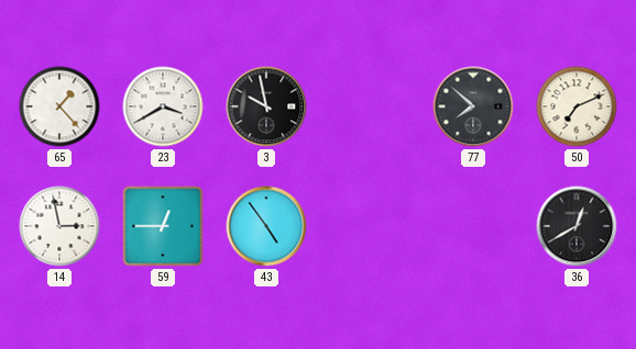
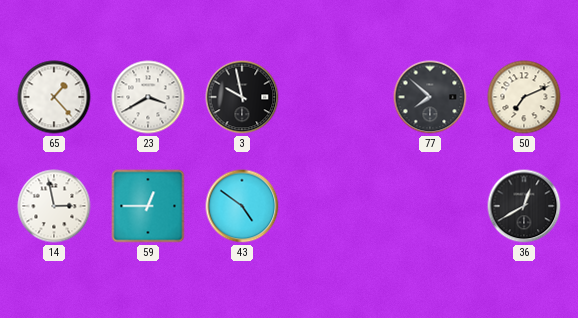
43: 4:54 -> 4:51 (242, 206)
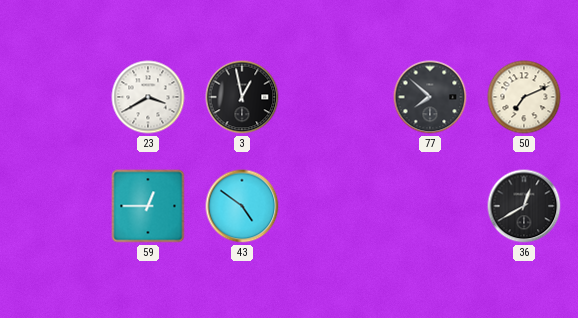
65: 1:23 -> none (54, 97)
3: 9:58 -> 12:58 (242, 97)
14: 2:58 -> none (54, 206)
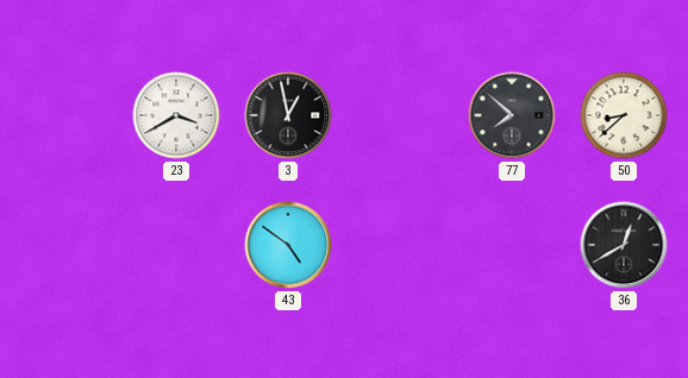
50: 7:11 -> 8:38 (624, 115)
59: 12:45 -> none (148, 206)
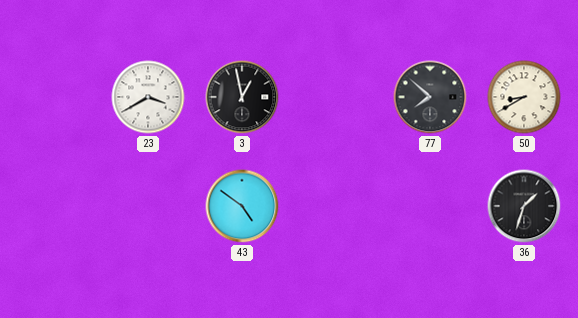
50: 8:38 -> 8:40 (524, 97)
36: 12:40 -> 1:33 (524, 206)
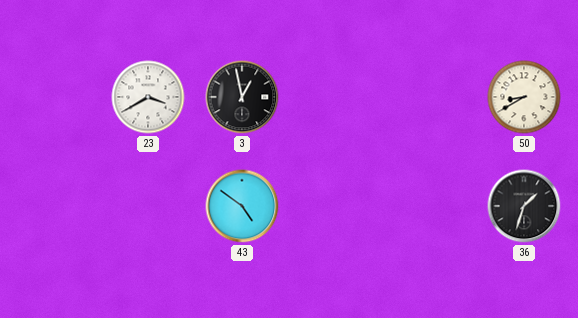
77: 7:52 -> none (430, 97)
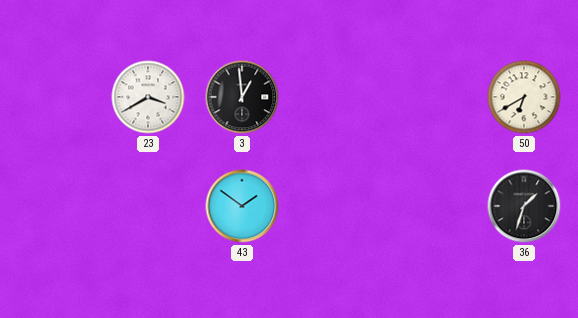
3: 12:58 -> 12:59 (242, 97)
50: 8:40 -> 6:40 (524, 97)
43: 4:51 -> 1:51 (242, 206)
